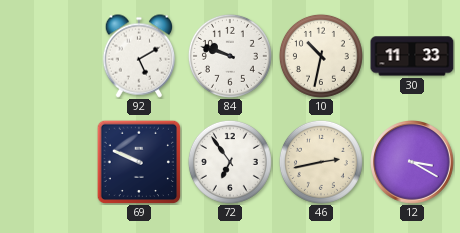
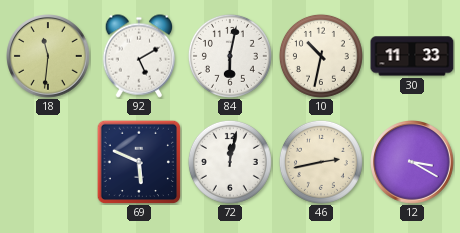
18: none -> 11:31 (49, 57)
84: 9:48 -> 6:02 (230, 56)
69: 9:49 -> 5:49 (139, 162)
72: 6:54 -> 12:02 (230, 162)
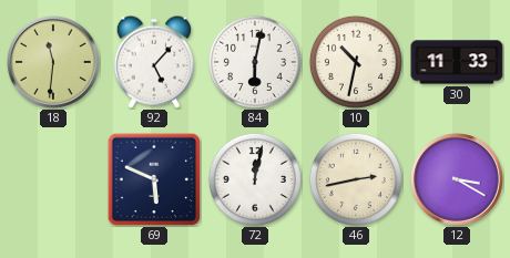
92: 5:10 -> 5:07 (154, 62)
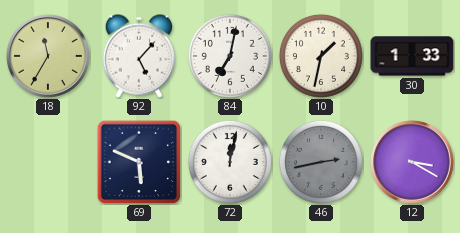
18: 11:31 -> 11:35 (49, 57)
84: 6:02 -> 7:02 (230, 56)
10: 10:32 -> 1:32 (321, 56)
30: 11:33 -> 1:33 (412, 56)
46 dial: cream -> grey (321, 162)
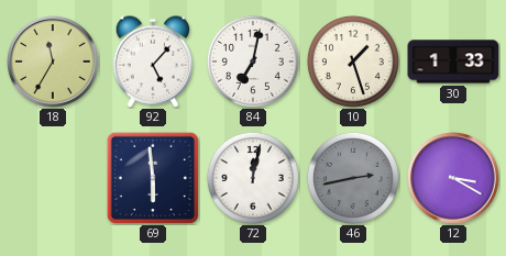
10: 1:32 -> 1:27 (353, 62)
69: 5:49 -> 5:59 (153, 178)
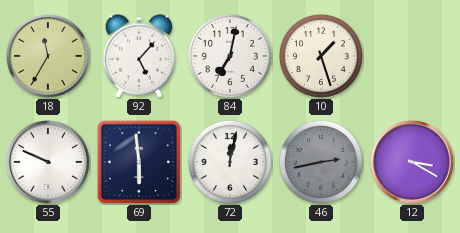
30: 1:33 -> none (453, 62)
55: none -> 9:49 (49, 163)
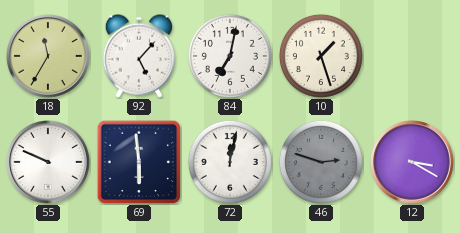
46: 2:43 -> 2:48 (321, 162)
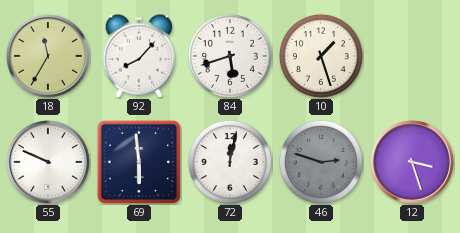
92: 5:07 -> 8:07 (139, 56)
84: 7:02 -> 5:42 (230, 56)
12: 3:20 -> 3:27 (413, 163)
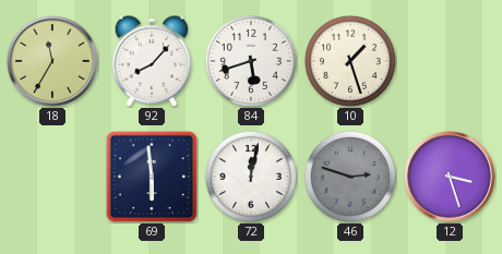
55: 9:49 -> none (49, 163)
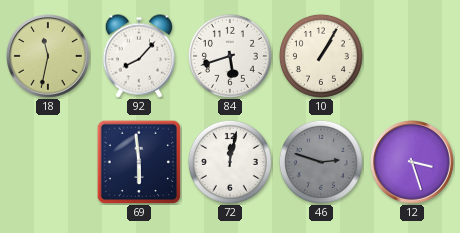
18: 11:35 -> 11:32 (49, 57)
10: 1:27 -> 1:05 (321, 56)
